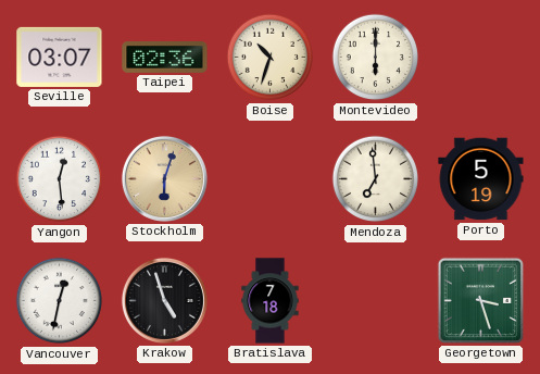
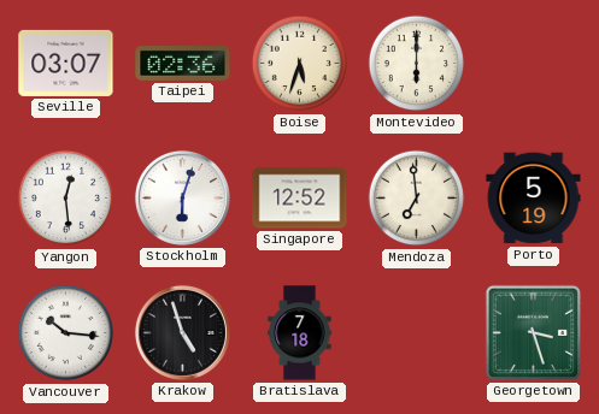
Boise: 10:33 -> 5:33 (300, 64)
Stockholm dial: champagne -> white (182, 197)
Singapore: none -> 12:52 (300, 199)
Vancouver: 12:32 -> 10:16 (66, 333)
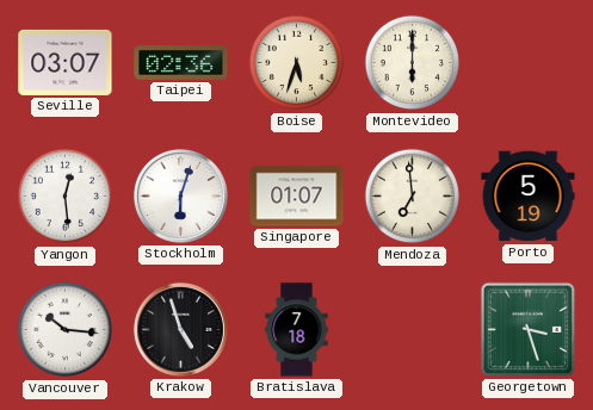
Singapore: 12:52 -> 01:07 (297, 197)
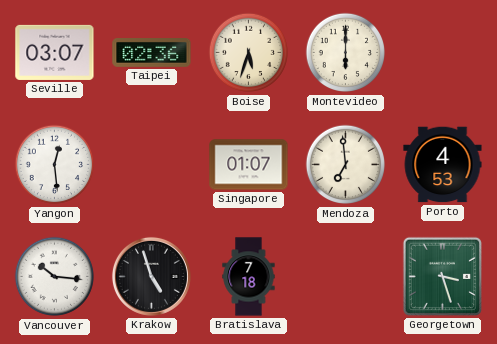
Stockholm: 6:03 -> none (180, 195)
Porto: 5:19 -> 4:53 (443, 165)
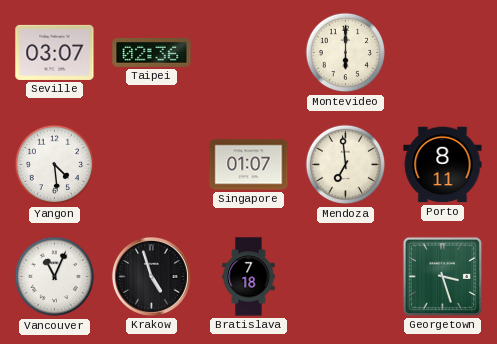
Boise: 5:33 -> none (249, 53)
Yangon: 12:29 -> 4:29 (55, 165)
Porto: 4:53 -> 8:11 (443, 165)
Vancouver: 10:16 -> 11:04 (55, 277)
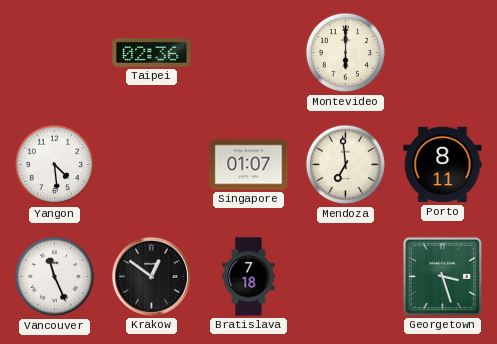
Seville: 03:07 -> none (55, 52)
Vancouver: 11:04 -> 11:26 (55, 277)
Krakow: 4:57 -> 12:51 (151, 276)
